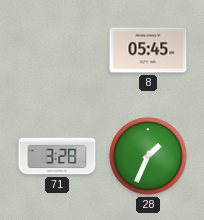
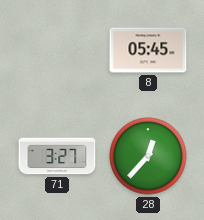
71: 3:28 -> 3:27 (57, 156)
28: 1:34 -> 12:37 (148, 156)
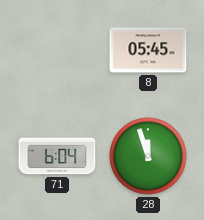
71: 3:27 -> 6:04 (57, 156)
28: 12:37 -> 11:57 (148, 156)
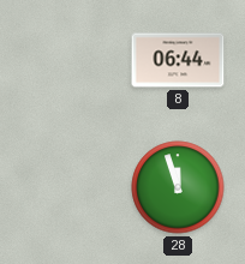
8: 05:45 -> 06:44 (178, 60)
71: 6:04 -> none (57, 156)
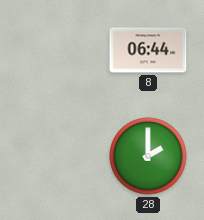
28: 11:57 -> 2:00 (148, 156)
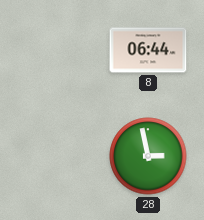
28: 2:00 -> 2:58 (148, 156)
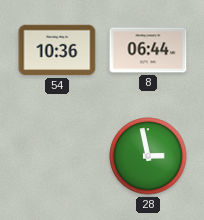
54: none -> 10:36 (57, 50)
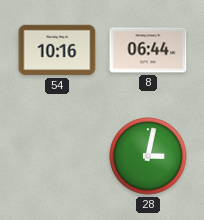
54: 10:36 -> 10:16 (57, 50)
28: 2:58 -> 3:02 (148, 156)
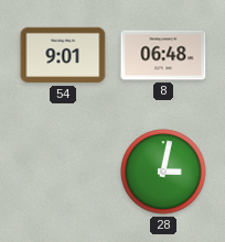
54: 10:16 -> 9:01 (63, 55)
8: 06:44 -> 06:48 (163, 55)
